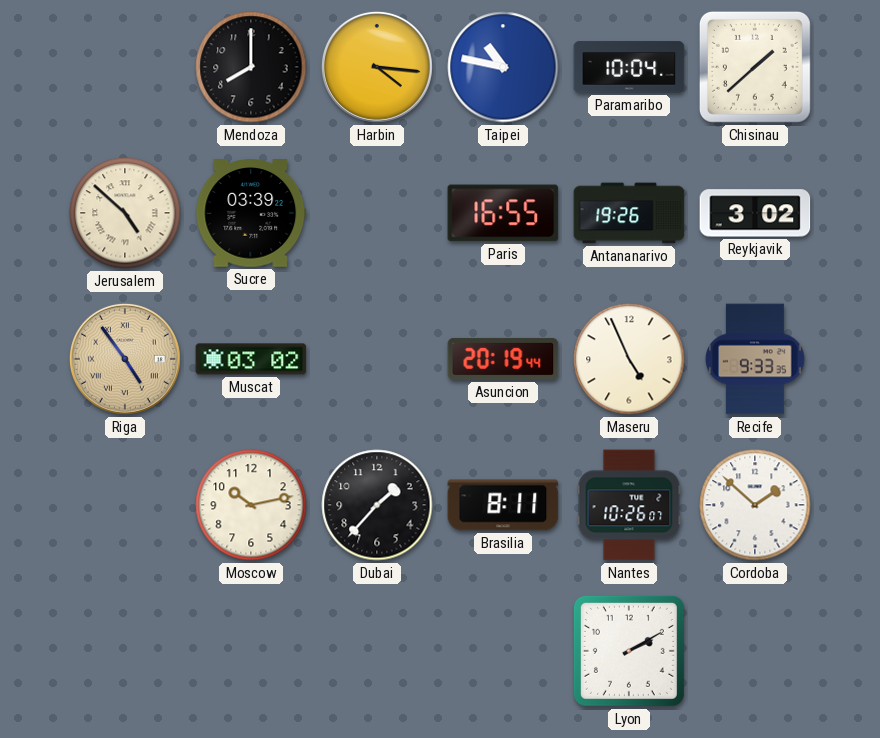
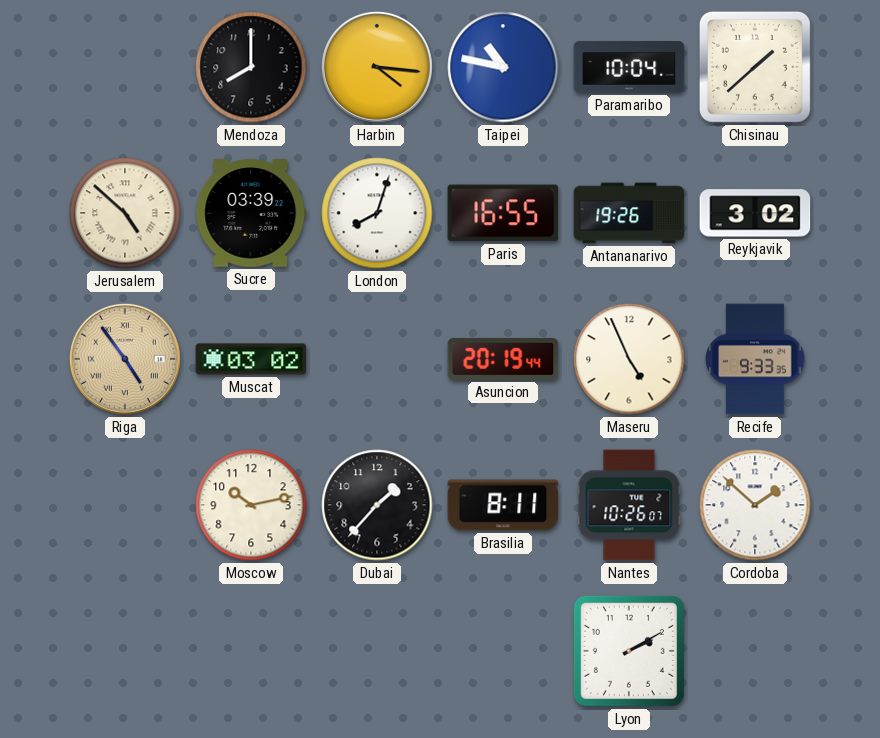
London: none -> 8:03 (377, 213)
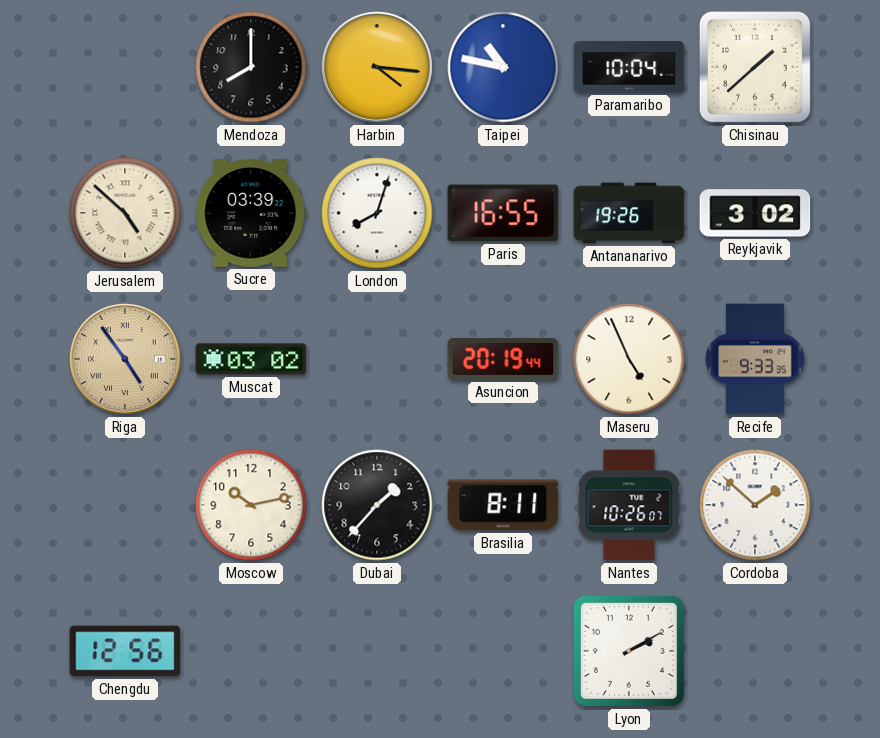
Chengdu: none -> 12:56 (125, 651)
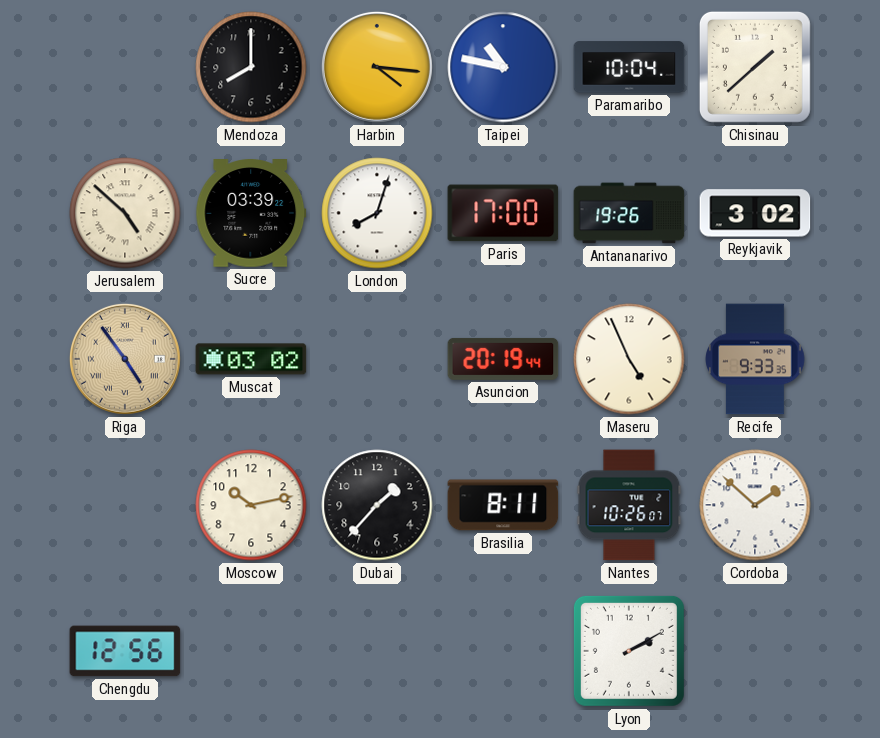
Paris: 16:55 -> 17:00 (503, 213)
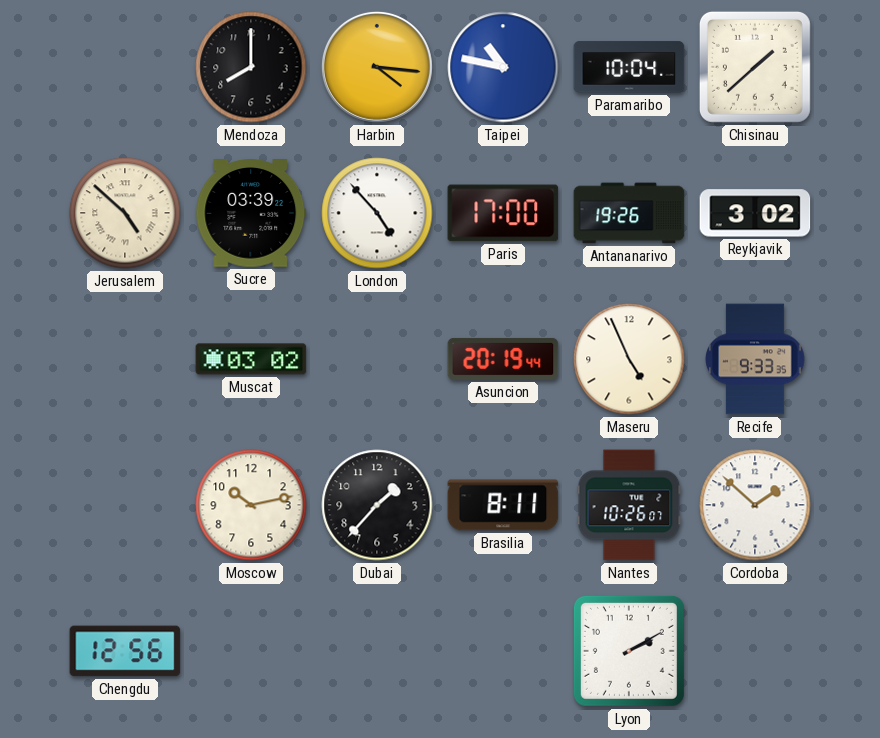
London: 8:03 -> 4:53 (377, 213)
Riga: 4:54 -> none (125, 359)
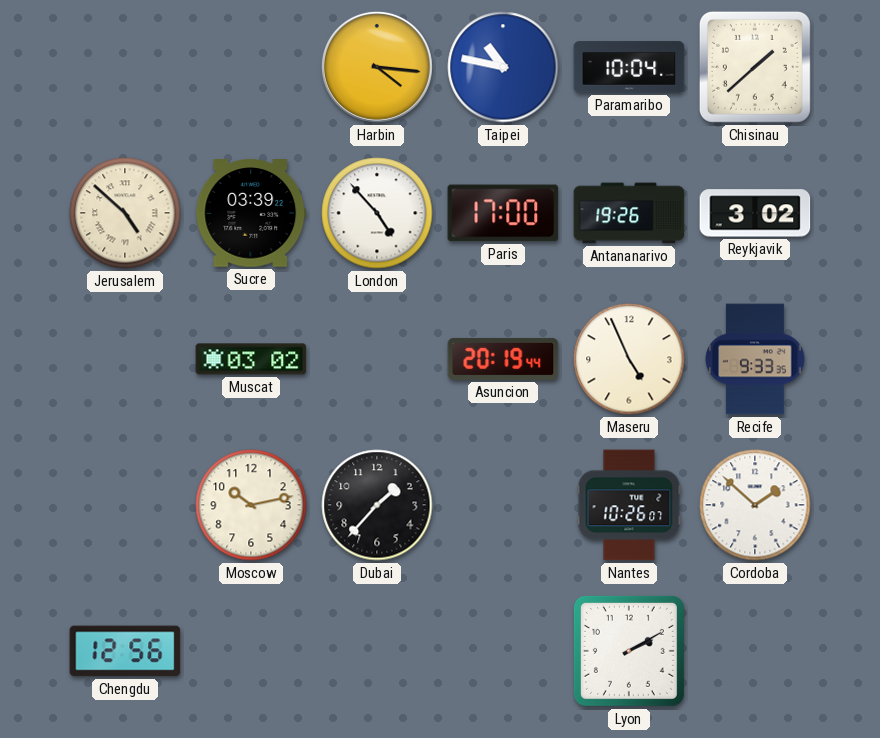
Mendoza: 8:00 -> none (251, 67)
Brasilia: 8:11 -> none (503, 505)
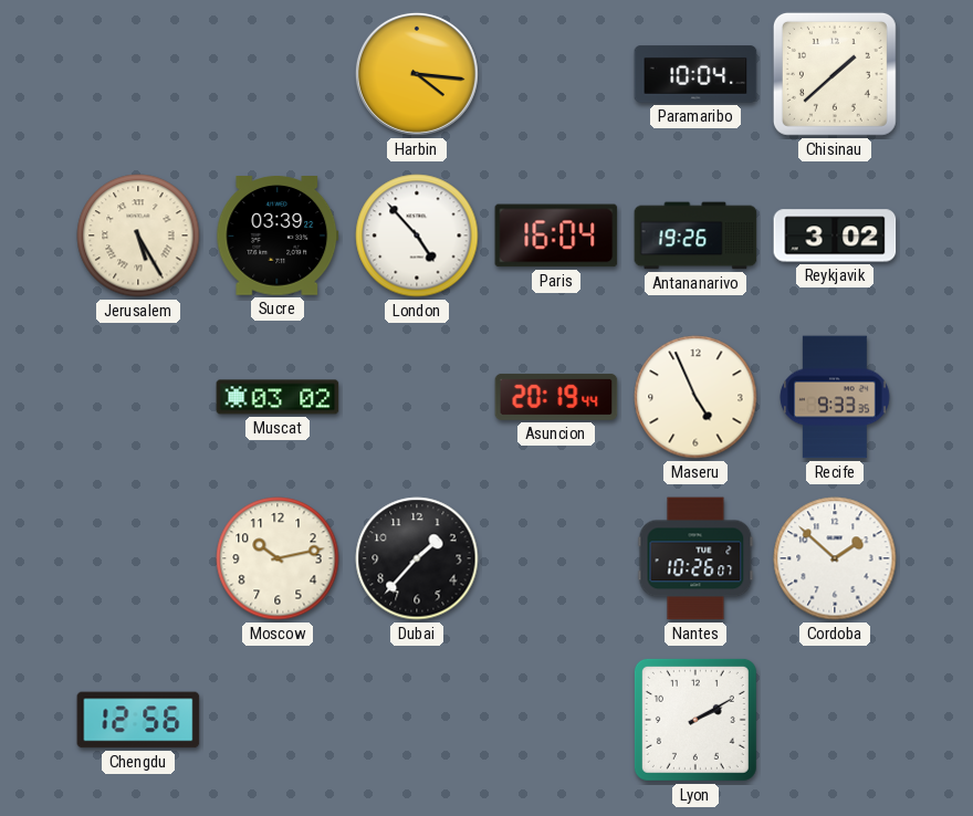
Taipei: 10:47 -> none (503, 67)
Jerusalem: 4:52 -> 5:25 (138, 236)
Paris: 17:00 -> 16:04 (556, 236)
